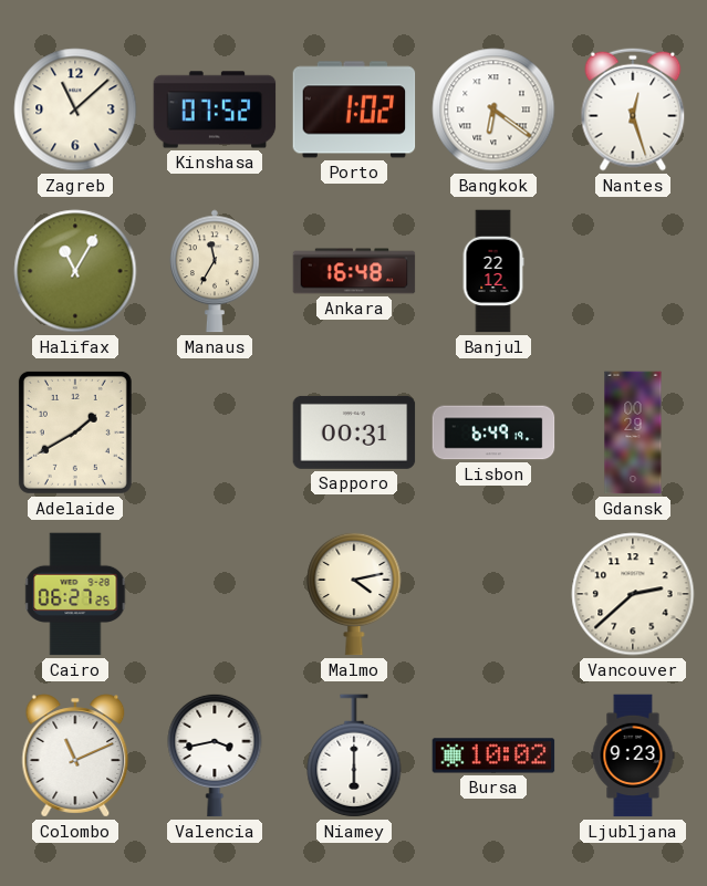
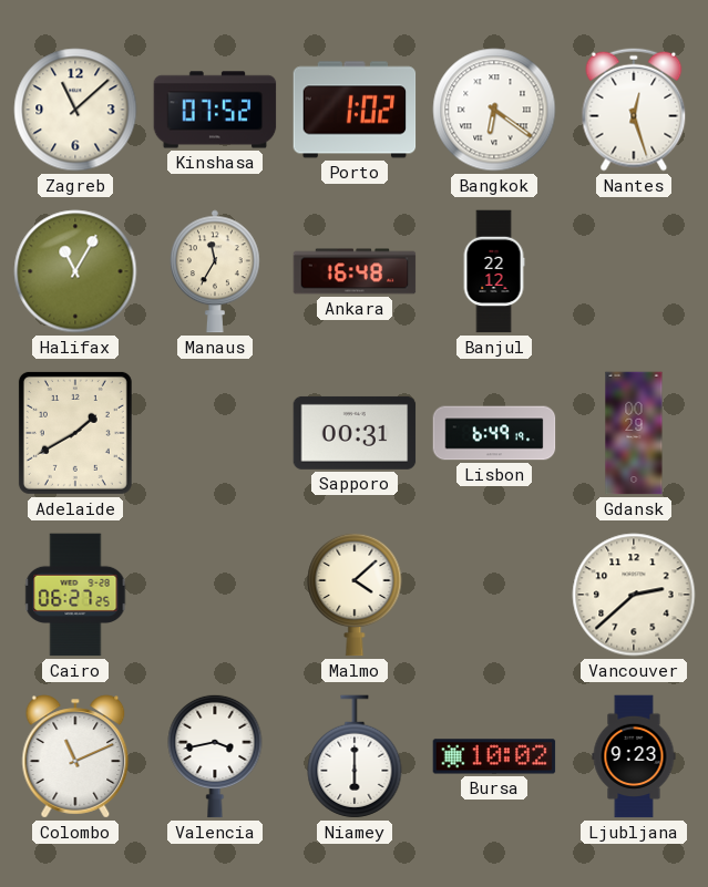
Malmo: 4:13 -> 4:08 (355, 595)
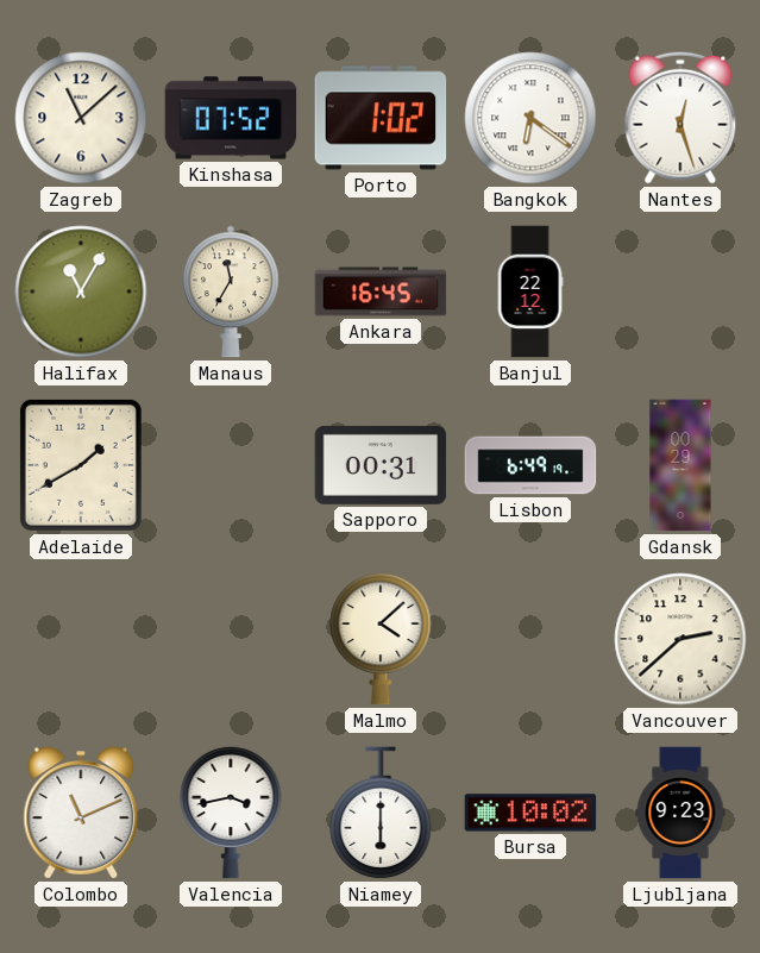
Ankara: 16:48 -> 16:45 (381, 291)
Cairo: 06:27 -> none (75, 595)
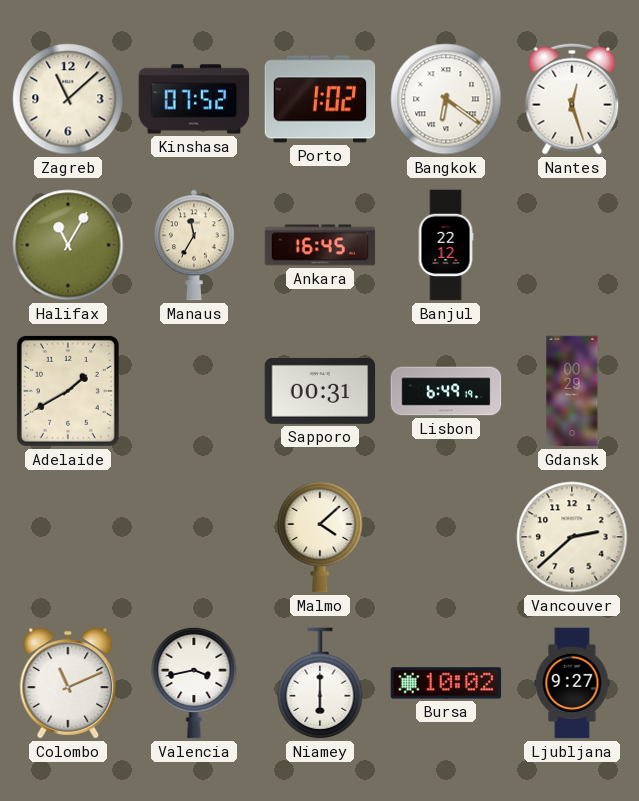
Ljubljana: 9:23 -> 9:27 (572, 683)
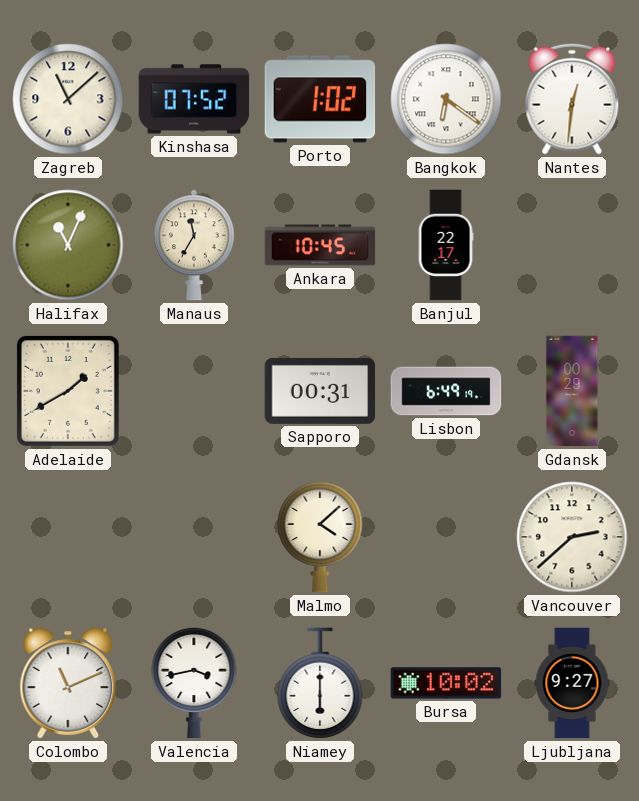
Nantes: 12:27 -> 12:31 (572, 99)
Halifax: 11:05 -> 11:04 (68, 245)
Ankara: 16:45 -> 10:45 (320, 245)
Banjul: 22:12 -> 22:17 (446, 245)
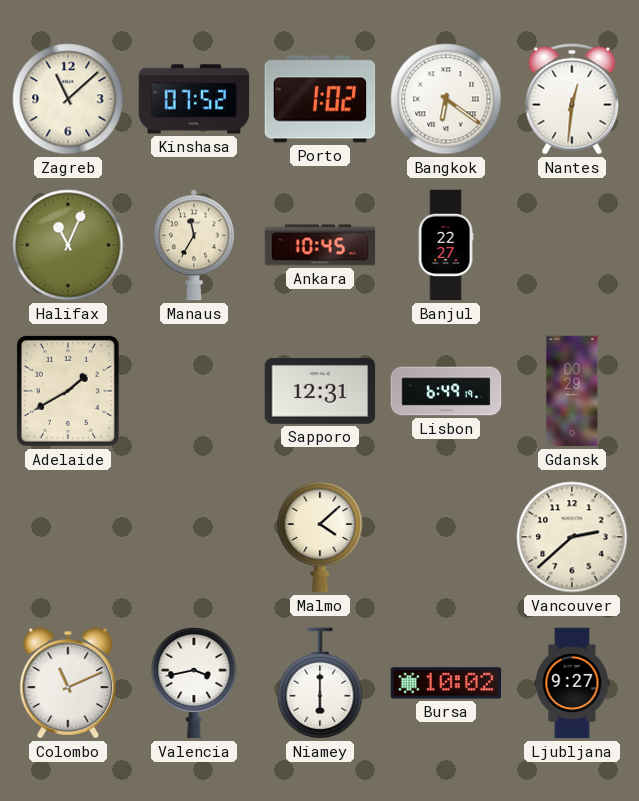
Banjul: 22:17 -> 22:27 (446, 245)
Sapporo: 00:31 -> 12:31 (320, 391)
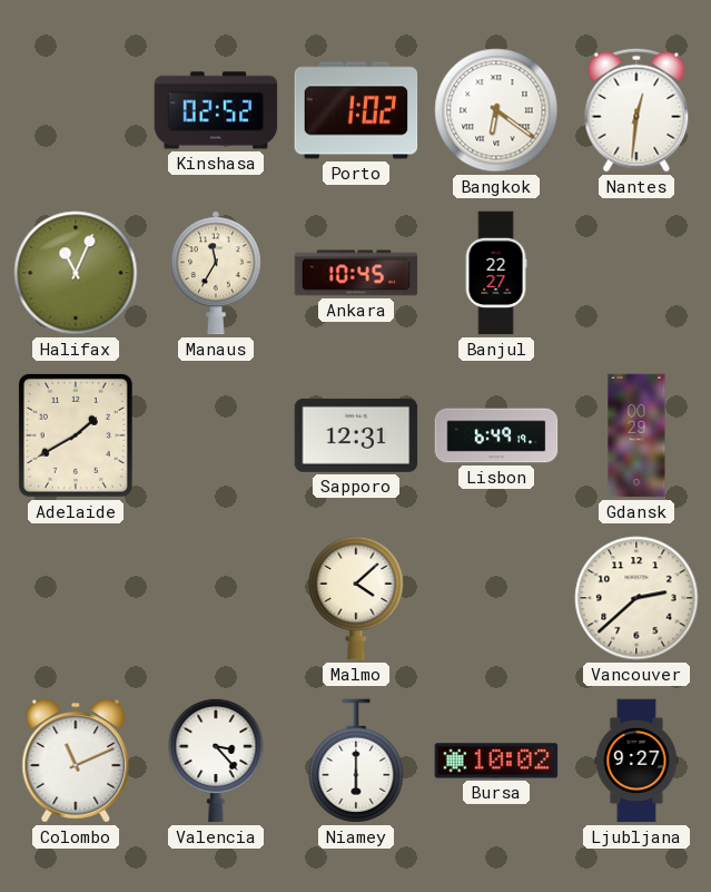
Zagreb: 11:08 -> none (68, 99)
Kinshasa: 07:52 -> 02:52 (216, 110)
Valencia: 3:43 -> 3:23 (216, 761)
